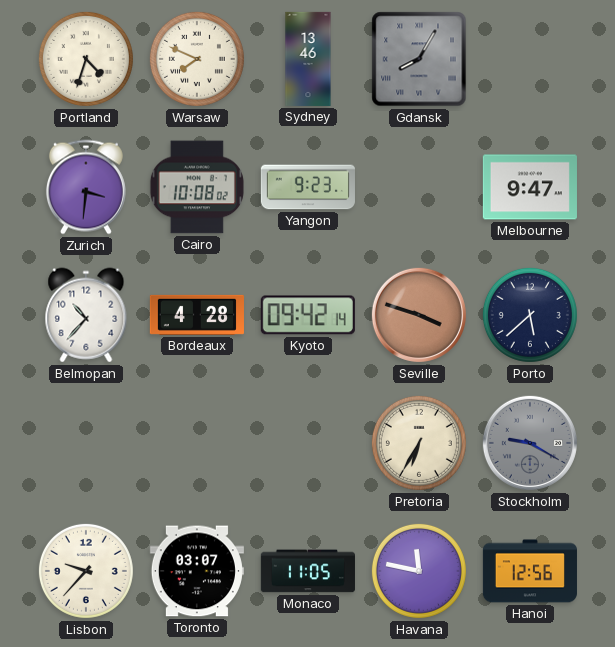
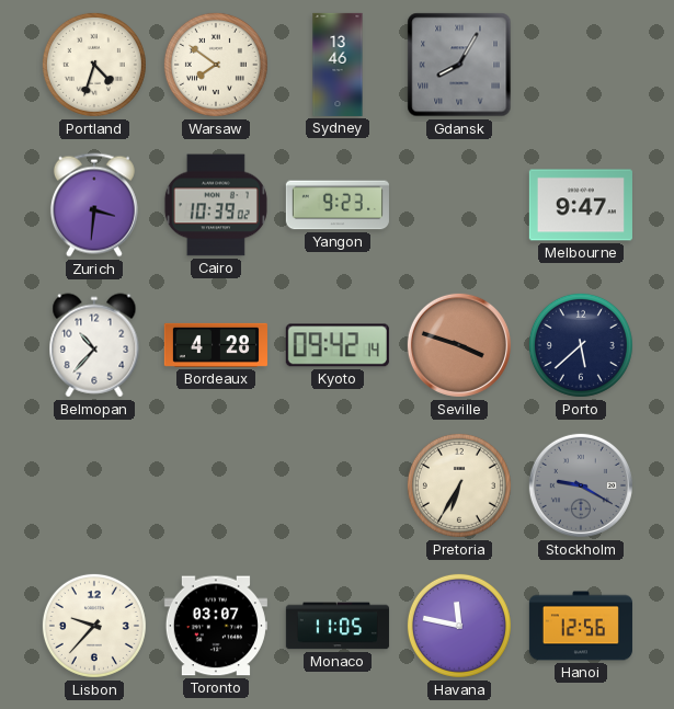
Warsaw: 7:49 -> 7:51 (216, 65)
Cairo: 10:08 -> 10:39 (216, 205)
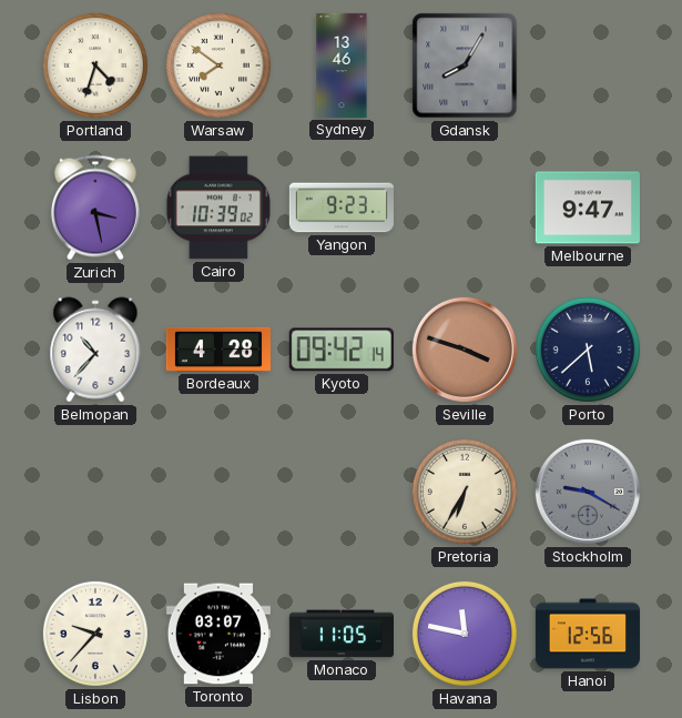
Zurich: 3:31 -> 3:28 (95, 208)
